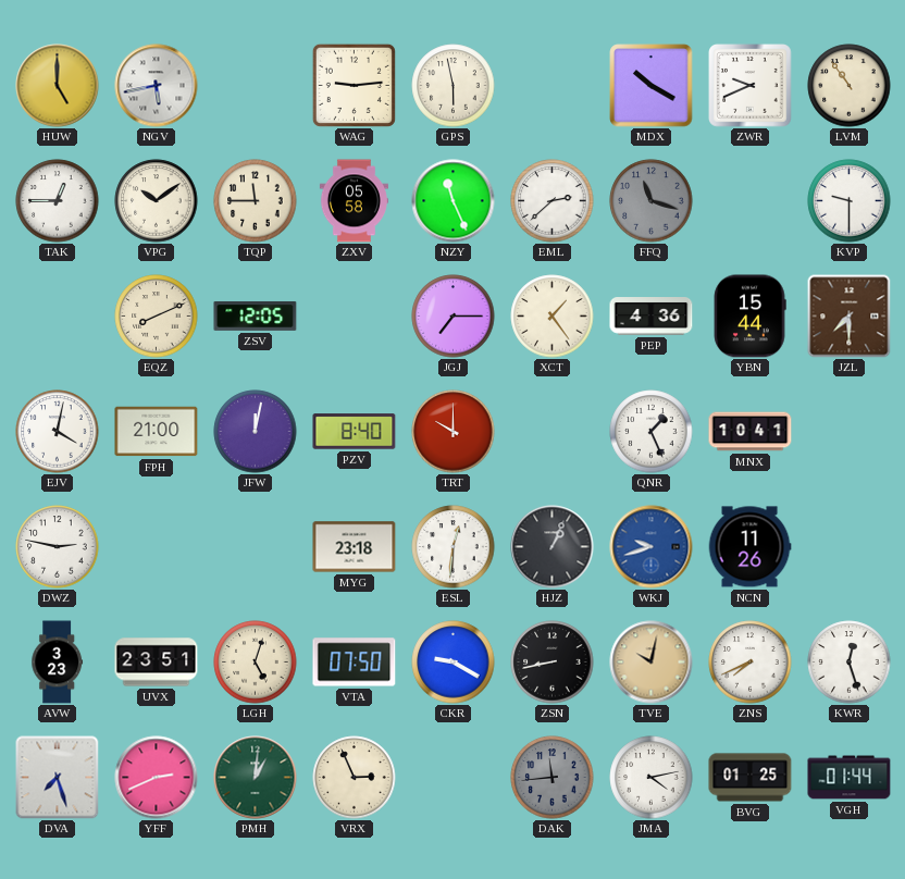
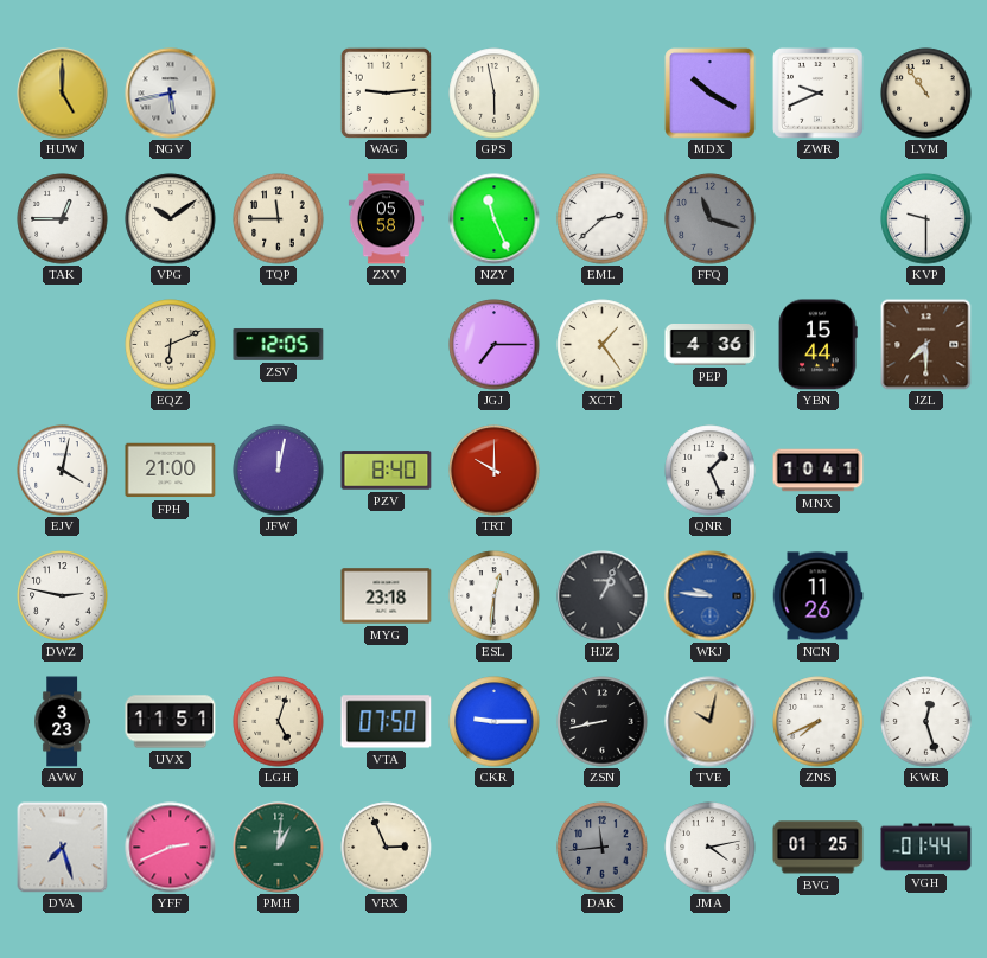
EQZ: 8:11 -> 6:11 (171, 345)
WKJ: 9:42 -> 9:46 (711, 596)
UVX: 23:51 -> 11:51 (171, 722)
CKR: 9:20 -> 9:15 (495, 722)
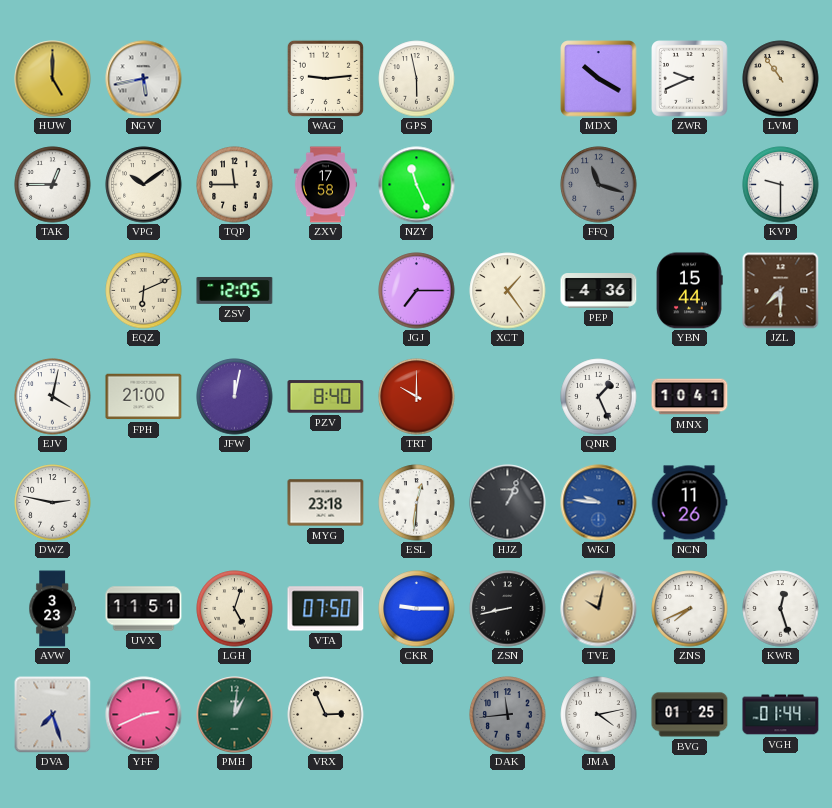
ZXV: 05:58 -> 17:58 (325, 185)
EML: 2:38 -> none (603, 219)
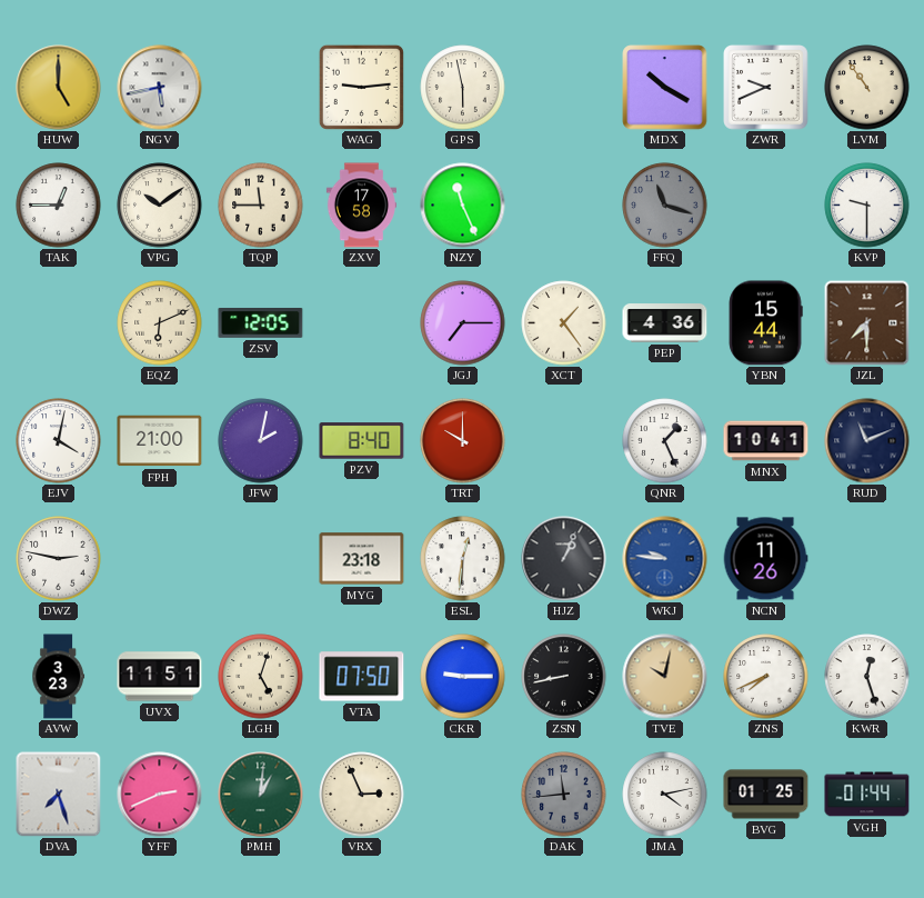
JFW: 12:02 -> 2:02 (261, 441)
RUD: none -> 11:11 (867, 441)
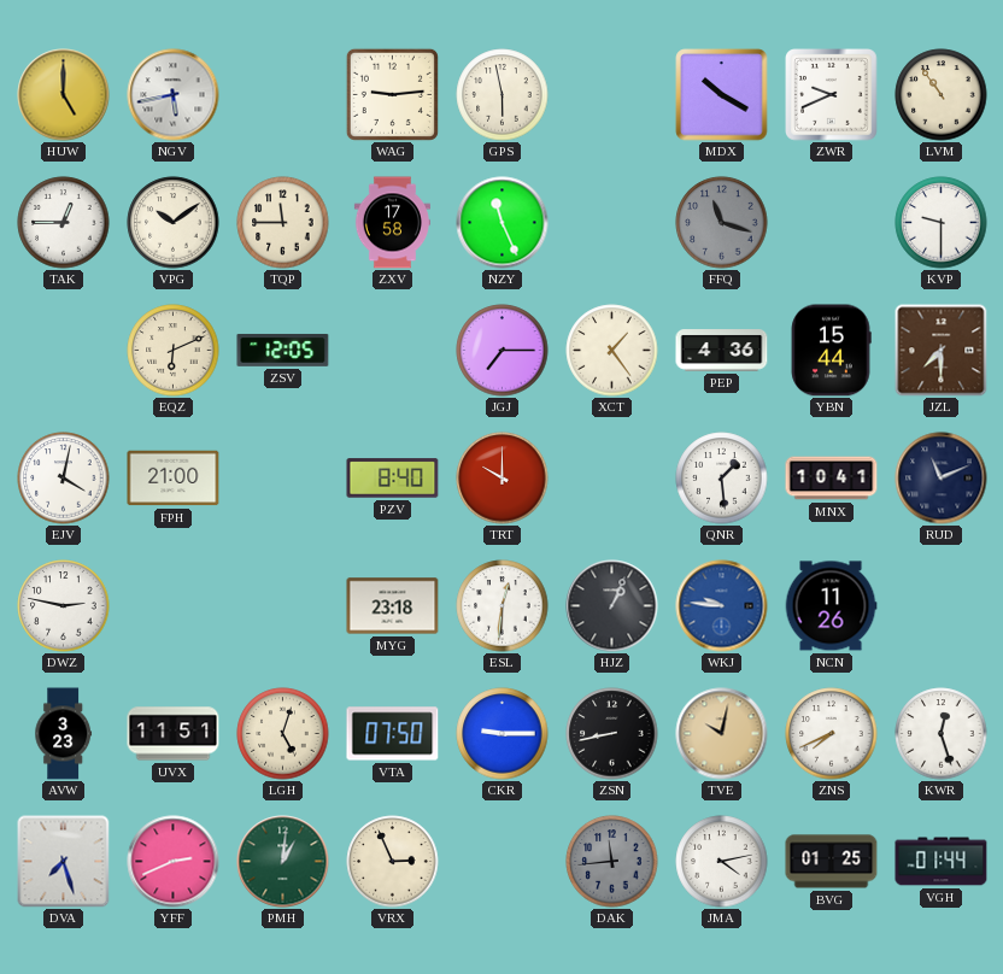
JFW: 2:02 -> none (261, 441)
QNR: 1:26 -> 1:29 (722, 479)
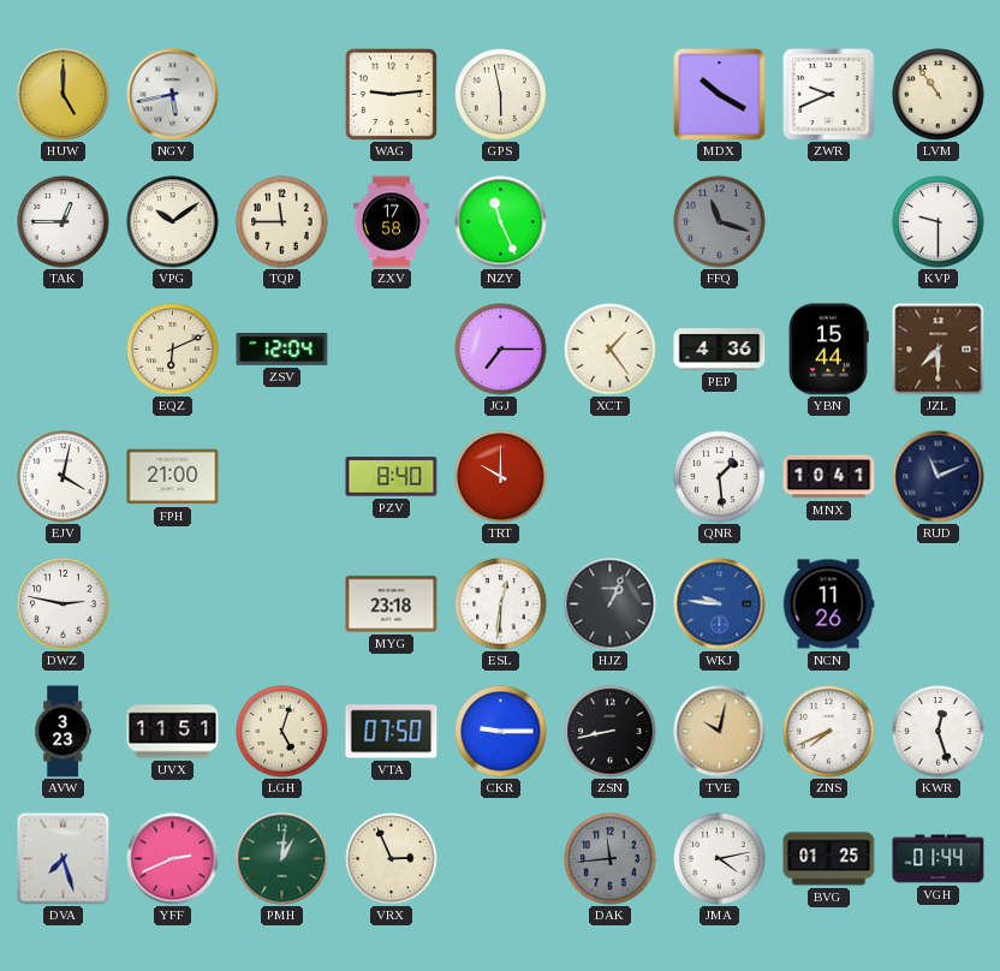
ZSV: 12:05 -> 12:04 (282, 349)
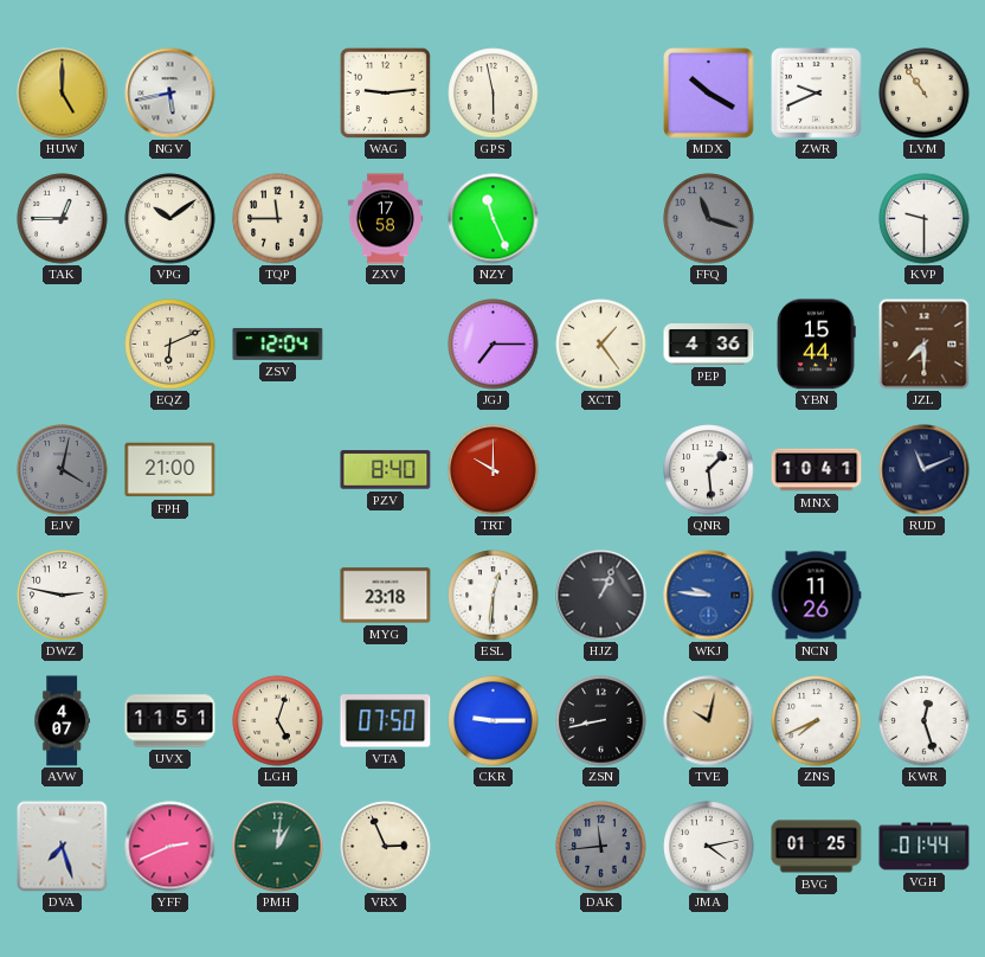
EJV dial: white -> grey (63, 470)
AVW: 3:23 -> 4:07 (62, 721)
